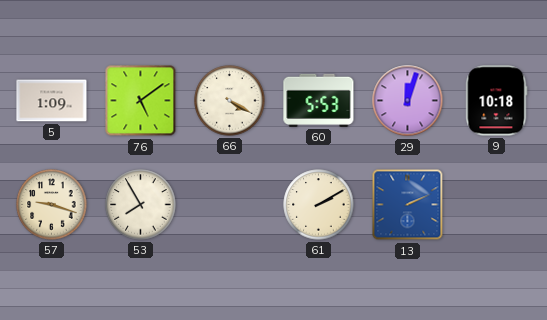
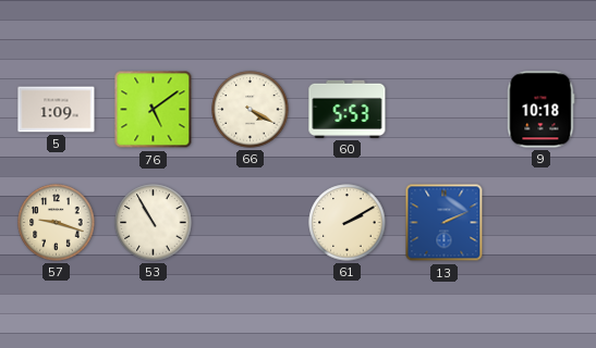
29: 12:03 -> none (408, 101)
53: 7:55 -> 10:55 (154, 223)
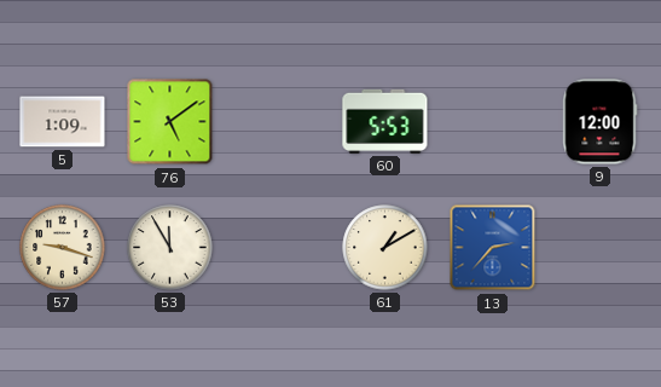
66: 4:20 -> none (251, 110)
9: 10:18 -> 12:00 (601, 122)
53: 10:55 -> 11:55 (170, 248)
61: 2:10 -> 1:10 (385, 248)
13: 2:11 -> 2:37 (493, 248)
